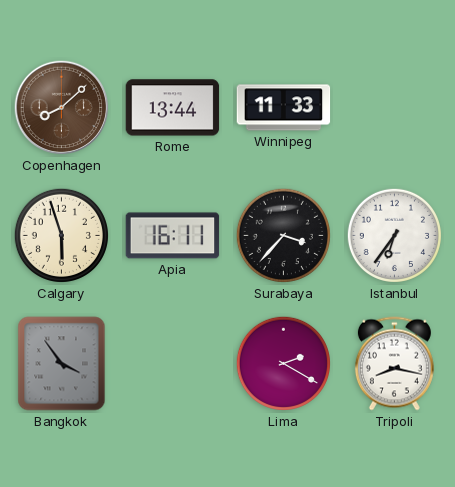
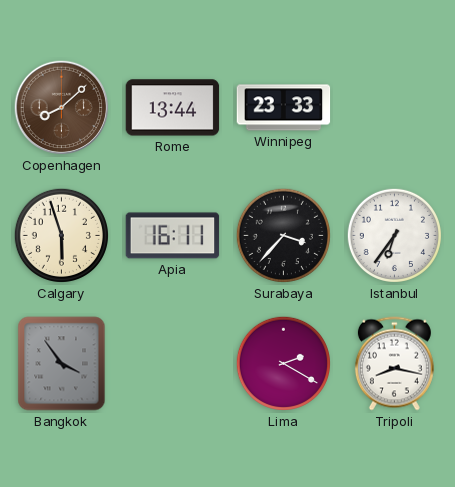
Winnipeg: 11:33 -> 23:33 (284, 108)
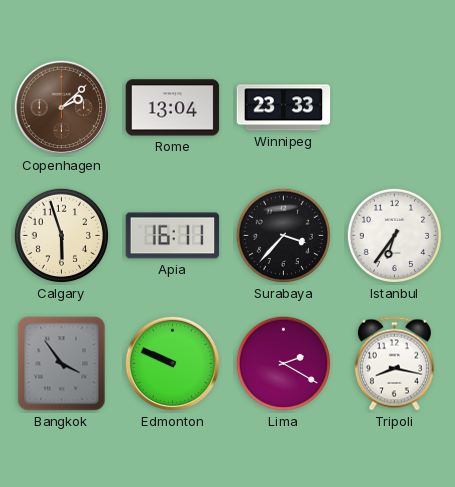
Copenhagen: 8:08 -> 2:08 (62, 108)
Rome: 13:44 -> 13:04 (173, 108)
Edmonton: none -> 9:49 (173, 364)
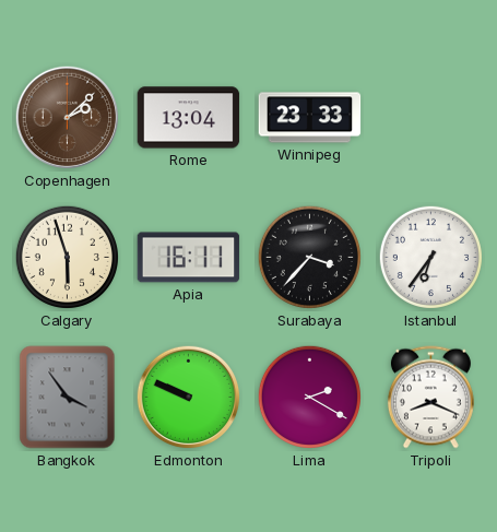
Tripoli: 8:17 -> 8:19 (430, 398)
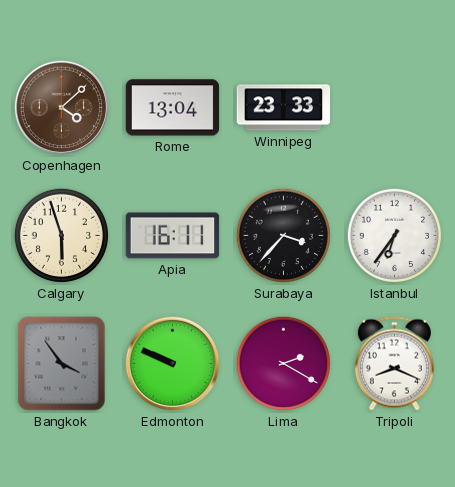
Copenhagen: 2:08 -> 4:08 (62, 108)
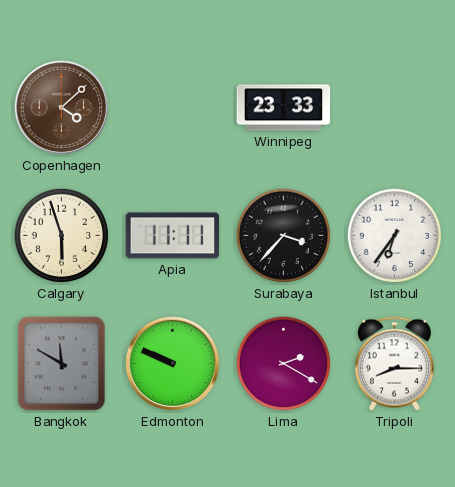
Rome: 13:04 -> none (173, 108)
Apia: 16:11 -> 11:11 (173, 236)
Bangkok: 3:54 -> 11:50 (62, 364)
Tripoli: 8:19 -> 8:15 (394, 364)
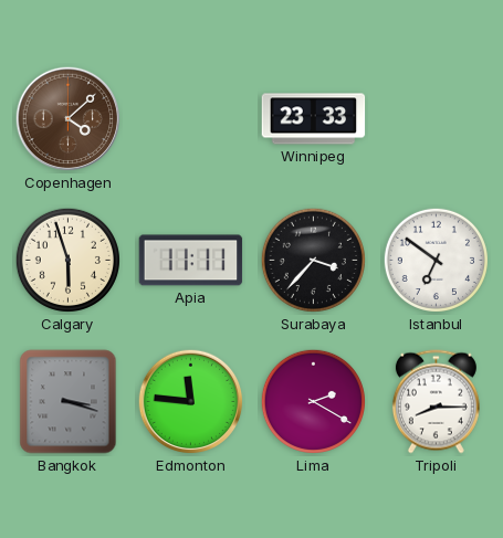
Istanbul: 6:36 -> 6:51 (436, 260)
Bangkok: 11:50 -> 3:18 (69, 402)
Edmonton: 9:49 -> 11:46 (191, 402)
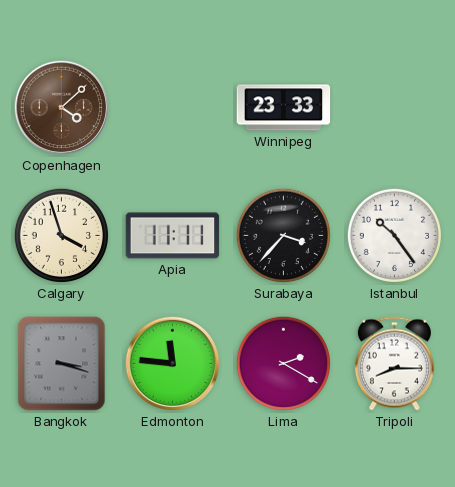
Calgary: 5:57 -> 3:57 (61, 235)
Istanbul: 6:51 -> 10:24 (394, 235)
